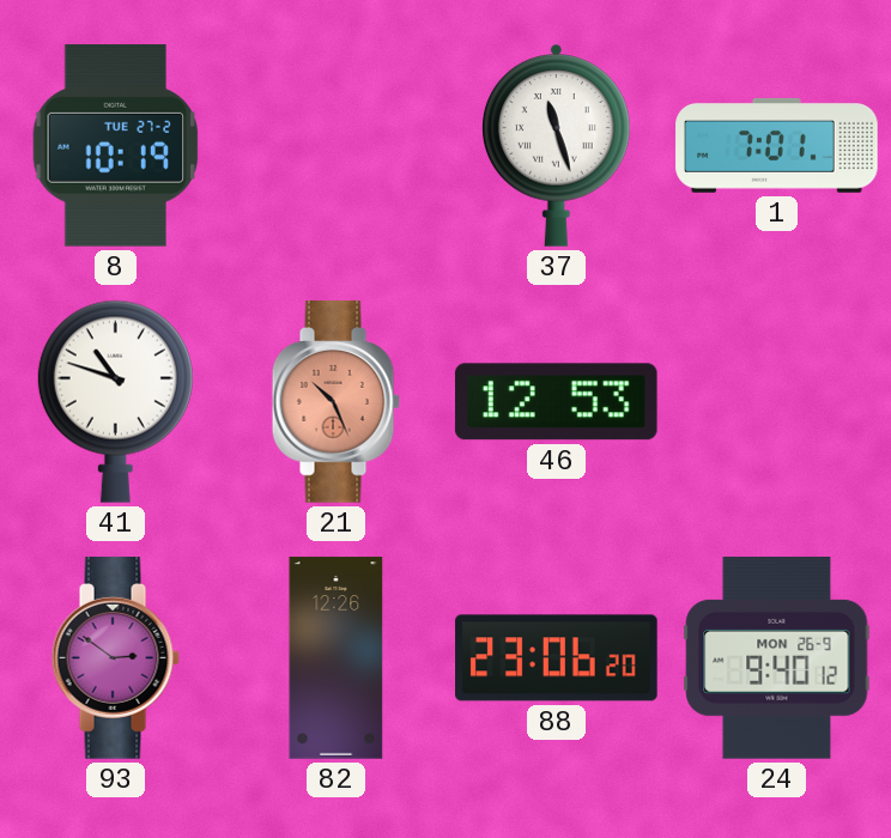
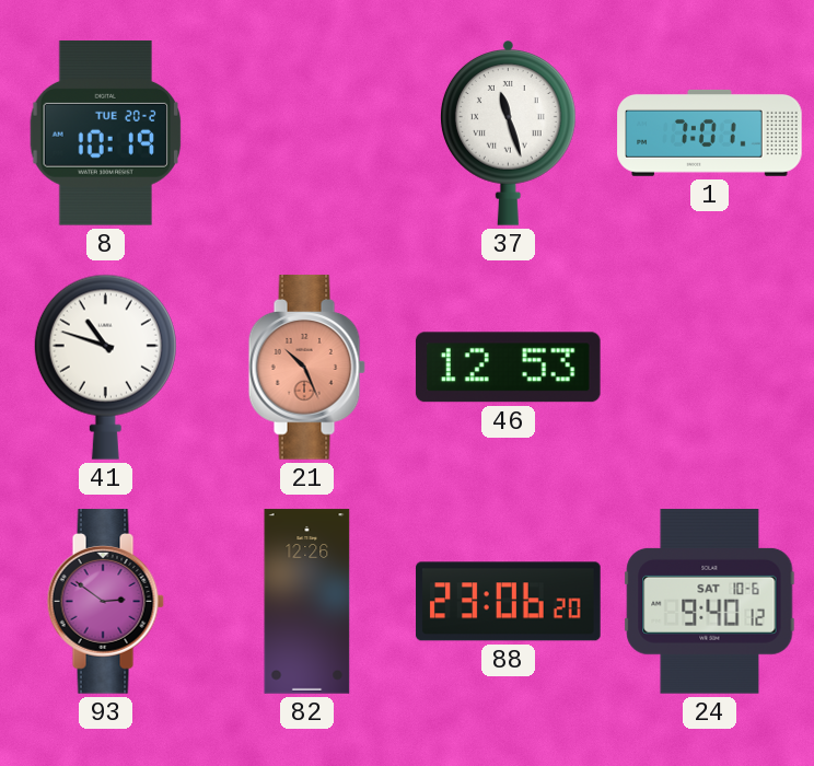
8 date: TUE 27-2 -> TUE 20-2 (106, 134)
24 date: MON 26-9 -> SAT 10-6 (710, 602)
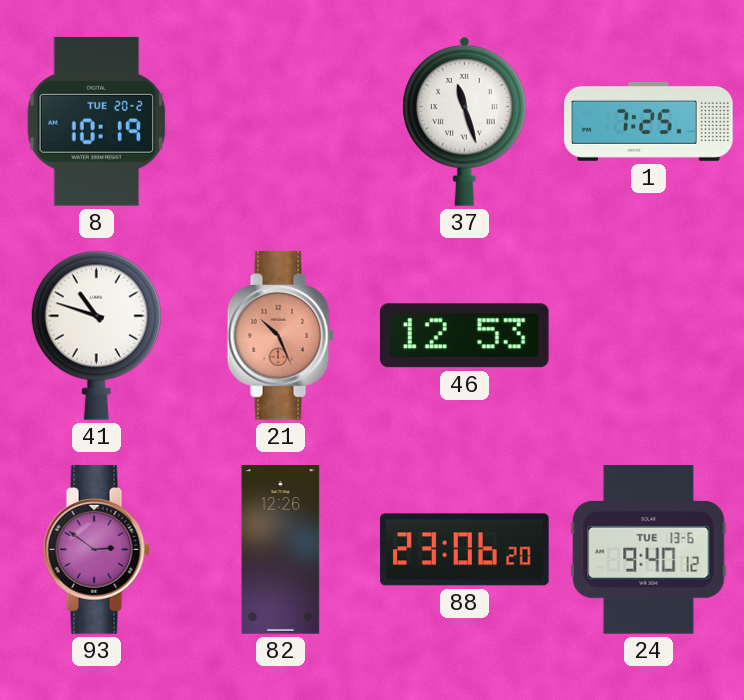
1: 7:01 -> 7:25 (649, 121)
24 date: SAT 10-6 -> TUE 13-6 (649, 550)
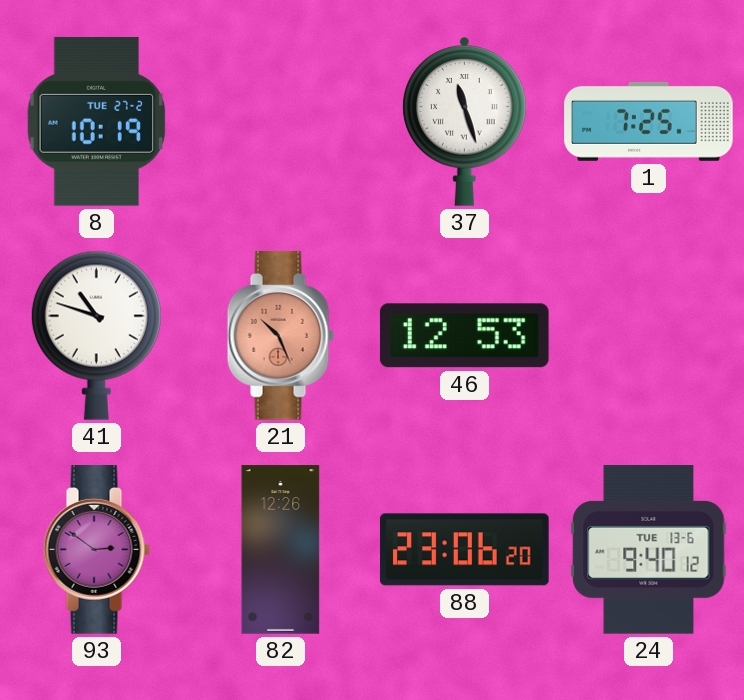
8 date: TUE 20-2 -> TUE 27-2 (97, 122)
